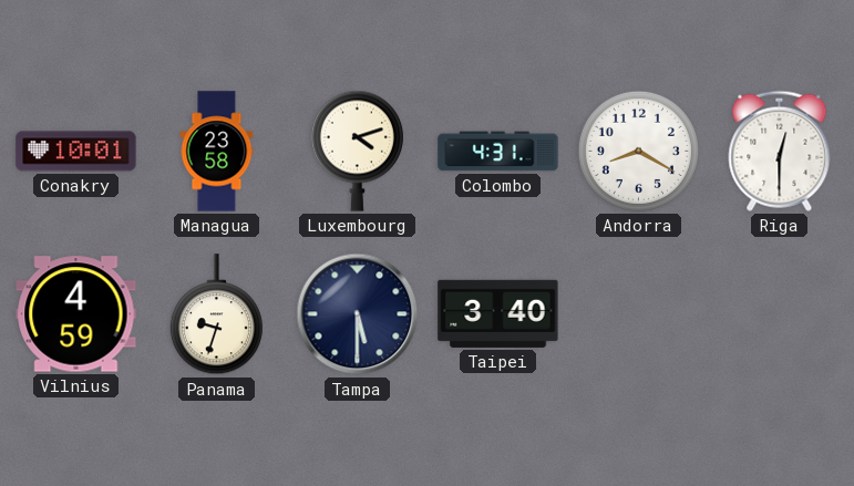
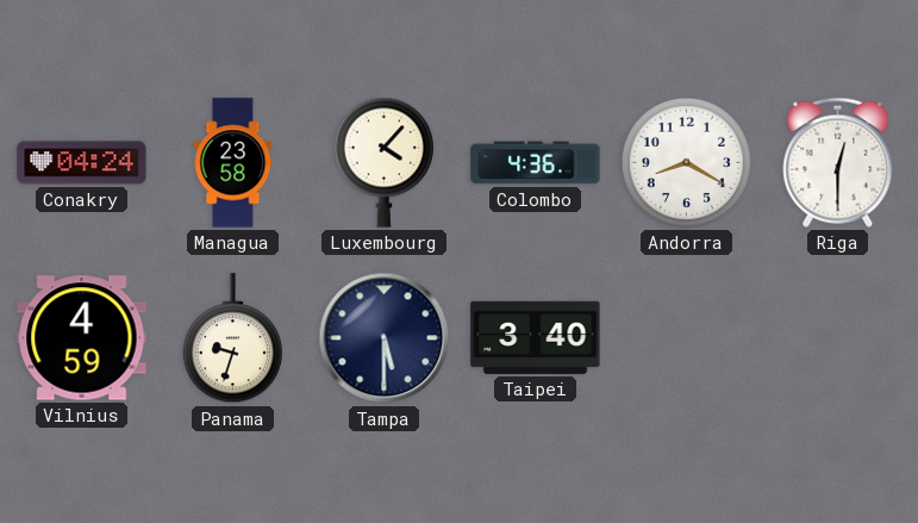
Conakry: 10:01 -> 04:24 (82, 163)
Luxembourg: 4:12 -> 4:07 (383, 162)
Colombo: 4:31 -> 4:36 (536, 163)
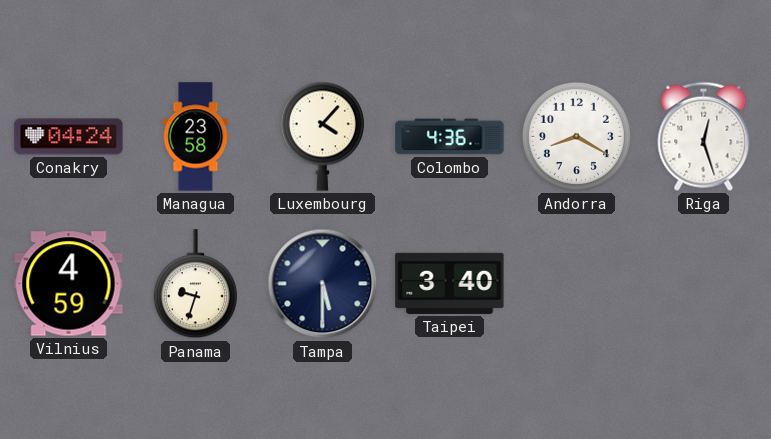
Riga: 12:30 -> 12:27 (704, 136)
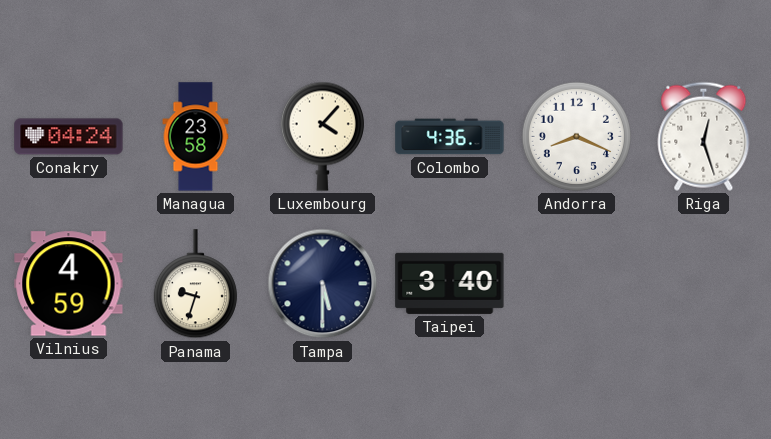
Andorra: 8:20 -> 8:19 (576, 136)
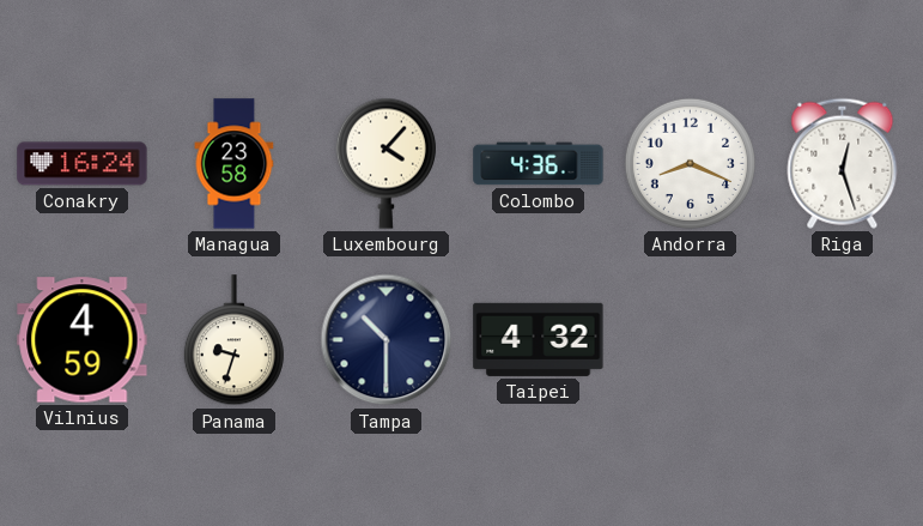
Conakry: 04:24 -> 16:24 (83, 164)
Tampa: 5:30 -> 10:30 (387, 340)
Taipei: 3:40 -> 4:32 (539, 339)
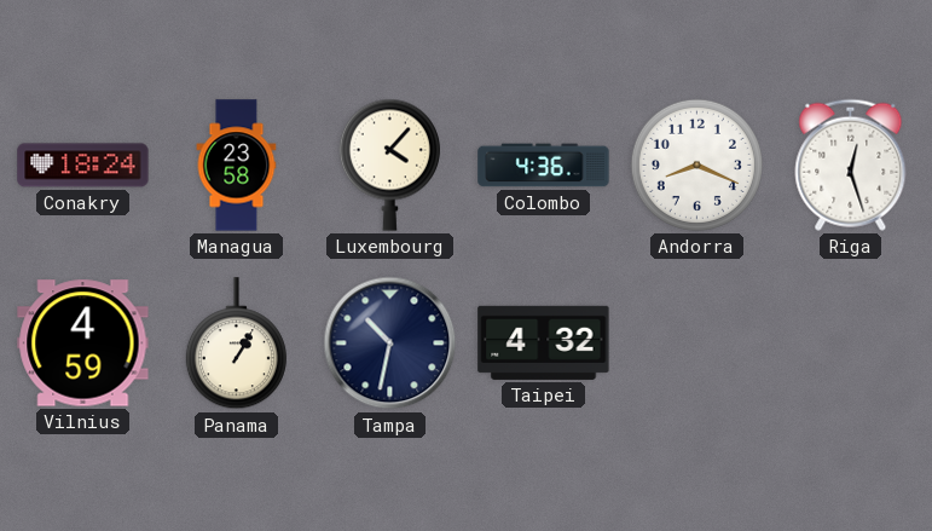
Conakry: 16:24 -> 18:24 (83, 166)
Panama: 9:33 -> 1:05 (236, 344)
Tampa: 10:30 -> 10:32 (390, 344)
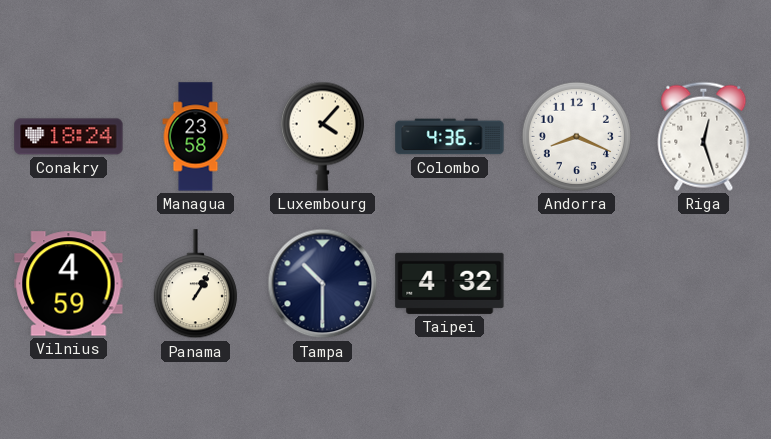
Tampa: 10:32 -> 10:30 (323, 284)
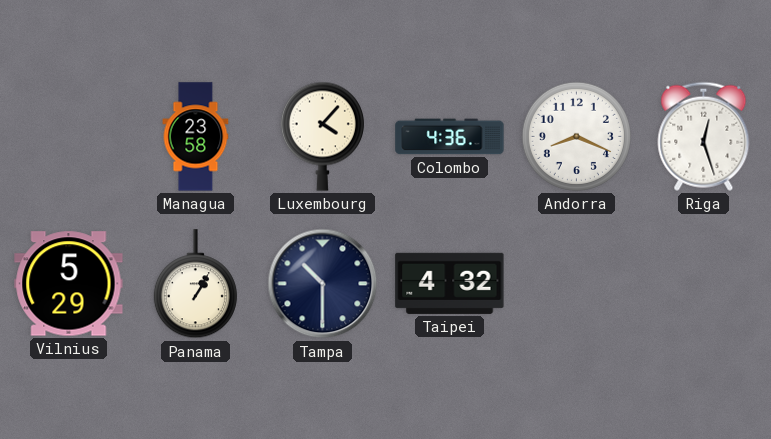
Conakry: 18:24 -> none (69, 137)
Vilnius: 4:59 -> 5:29 (69, 284)
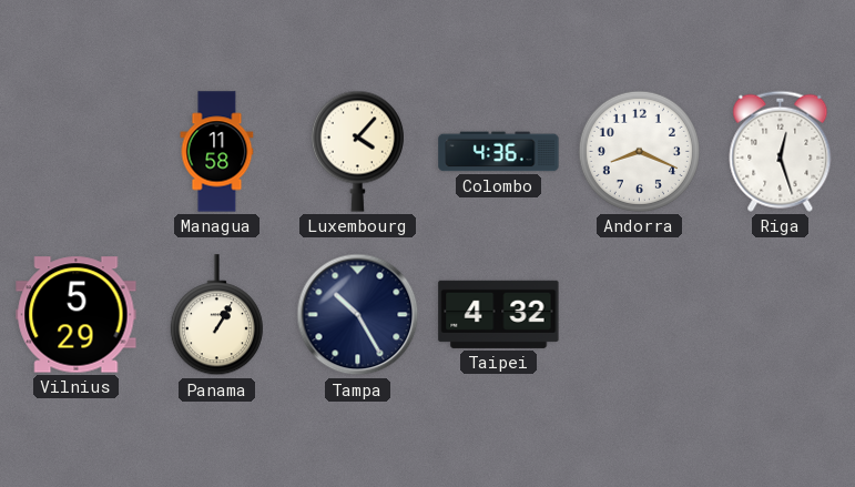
Managua: 23:58 -> 11:58 (217, 152)
Tampa: 10:30 -> 10:25 (358, 315)
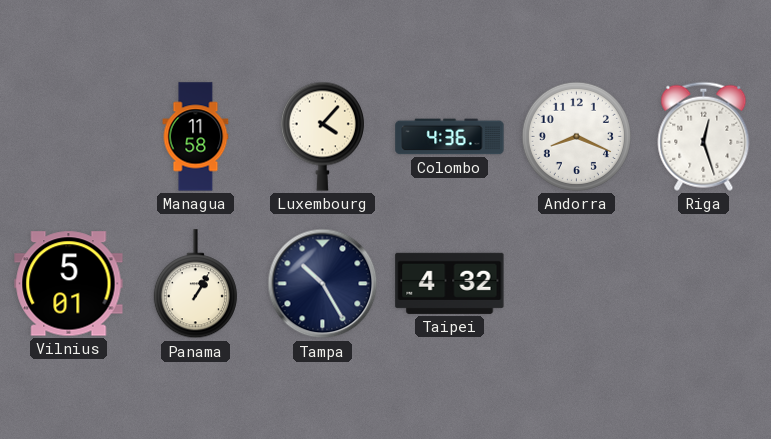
Vilnius: 5:29 -> 5:01 (69, 284)
